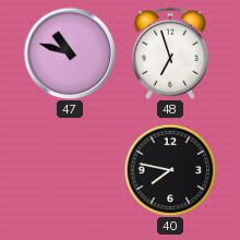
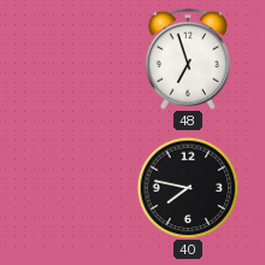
47: 10:48 -> none (70, 53)
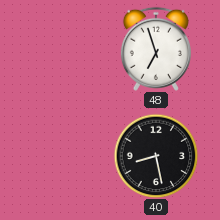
40: 7:47 -> 8:28 (156, 156)
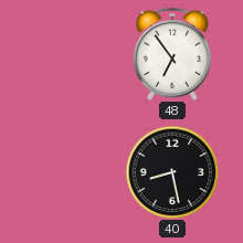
48: 6:57 -> 6:54 (172, 54)
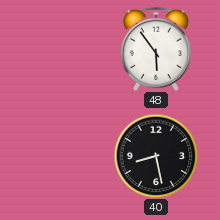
48: 6:54 -> 5:54 (156, 49)
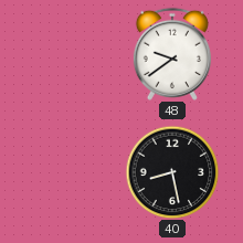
48: 5:54 -> 9:39 (172, 54)
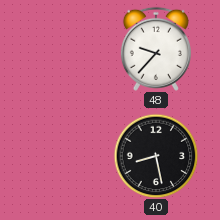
48: 9:39 -> 9:37 (156, 49)
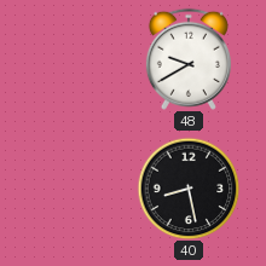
48: 9:37 -> 9:40 (189, 59)
